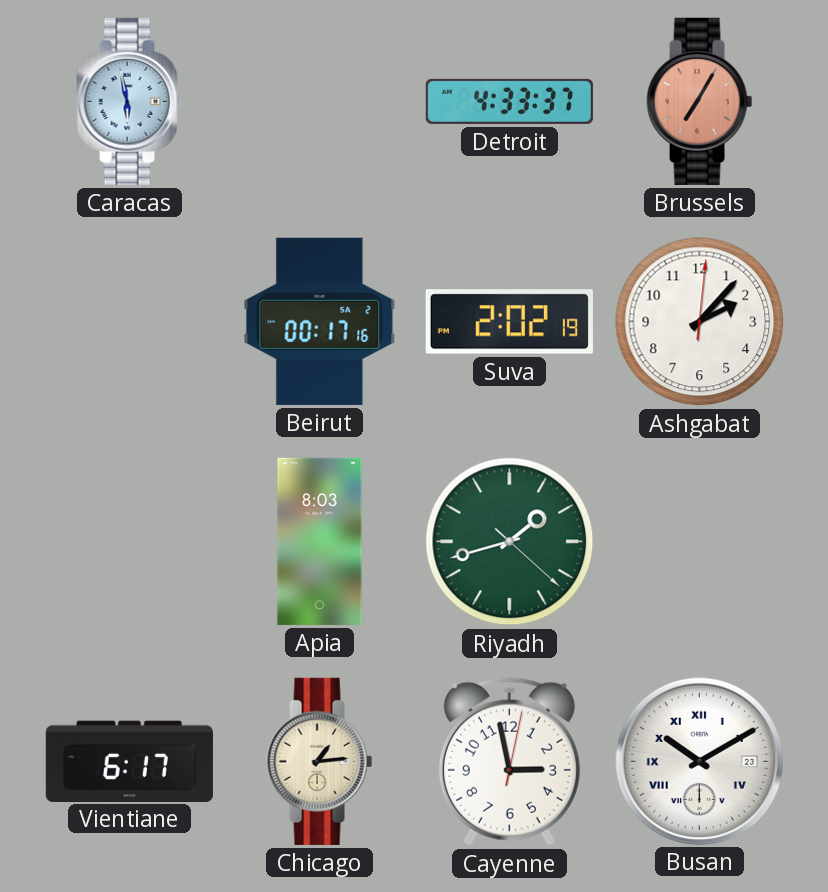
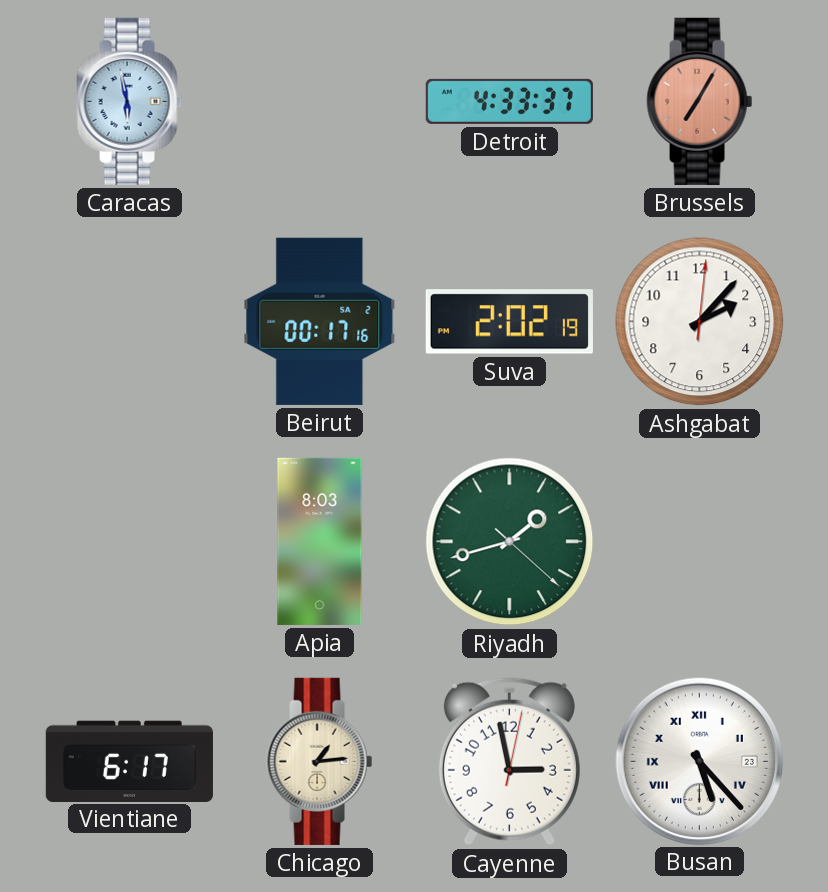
Busan: 10:10 -> 5:23 (699, 761)
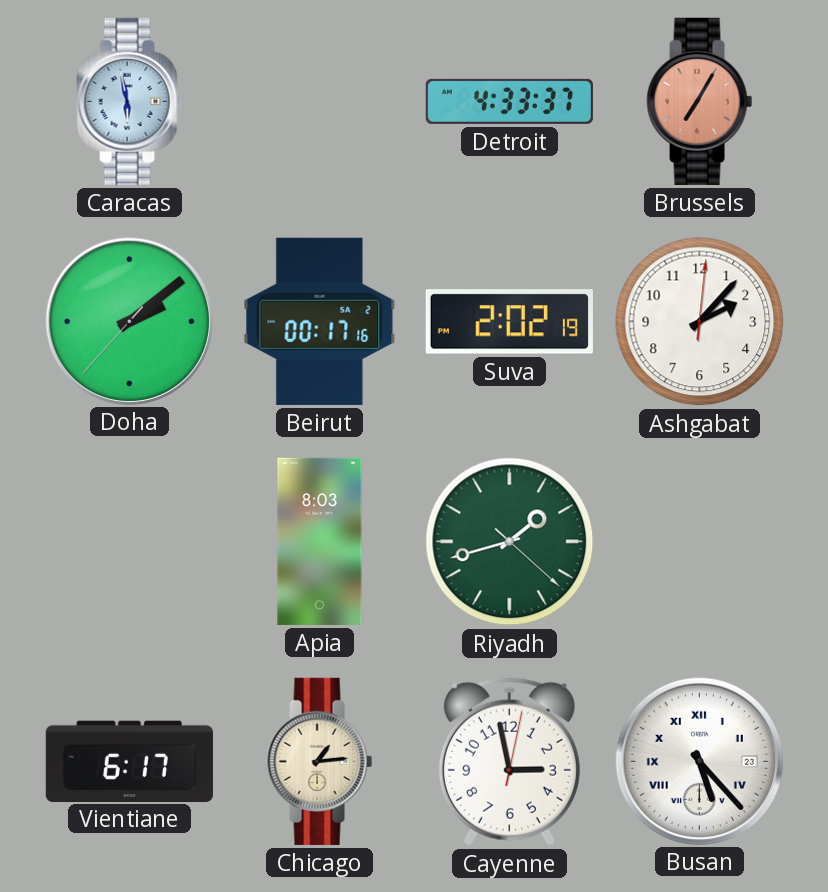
Doha: none -> 2:08 (129, 321)
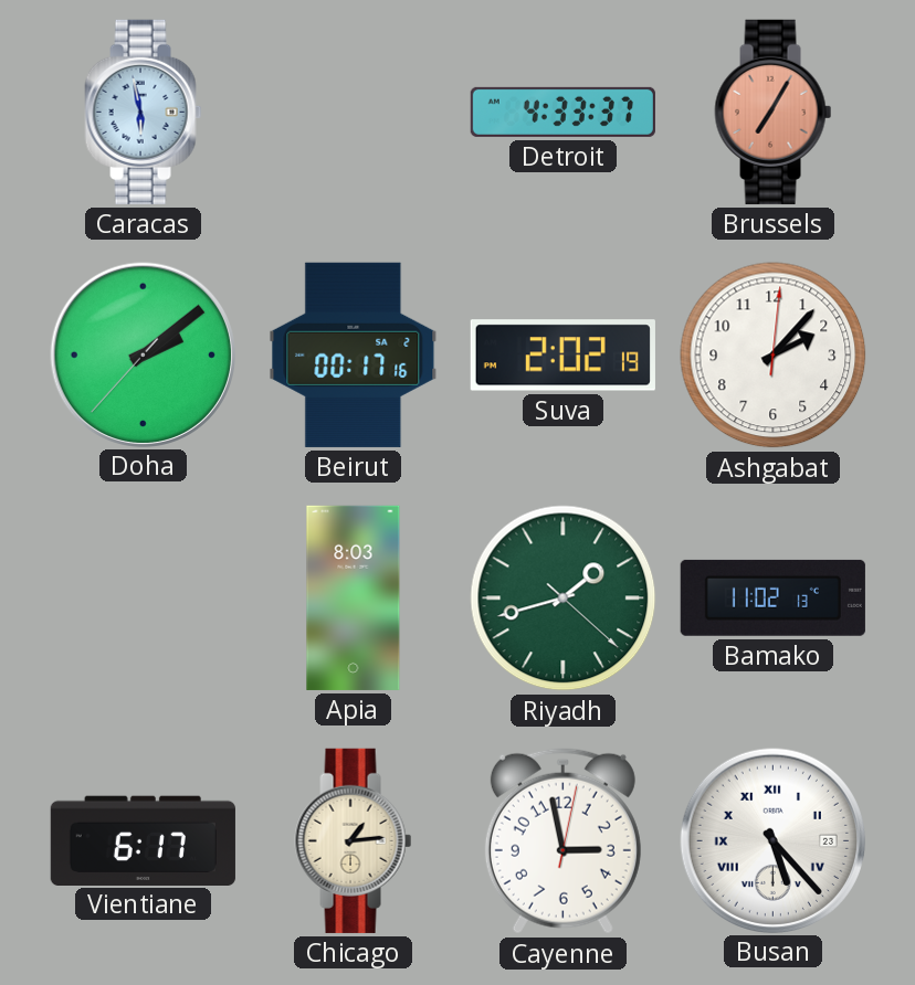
Bamako: none -> 11:02 (772, 597)
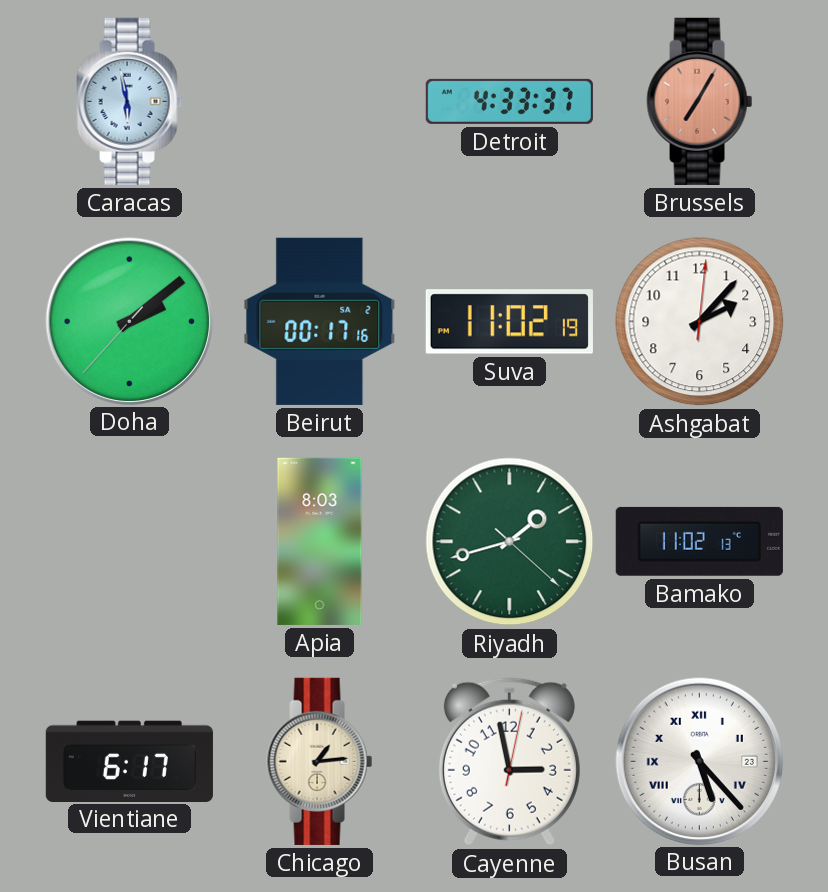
Suva: 2:02 -> 11:02 (509, 322)
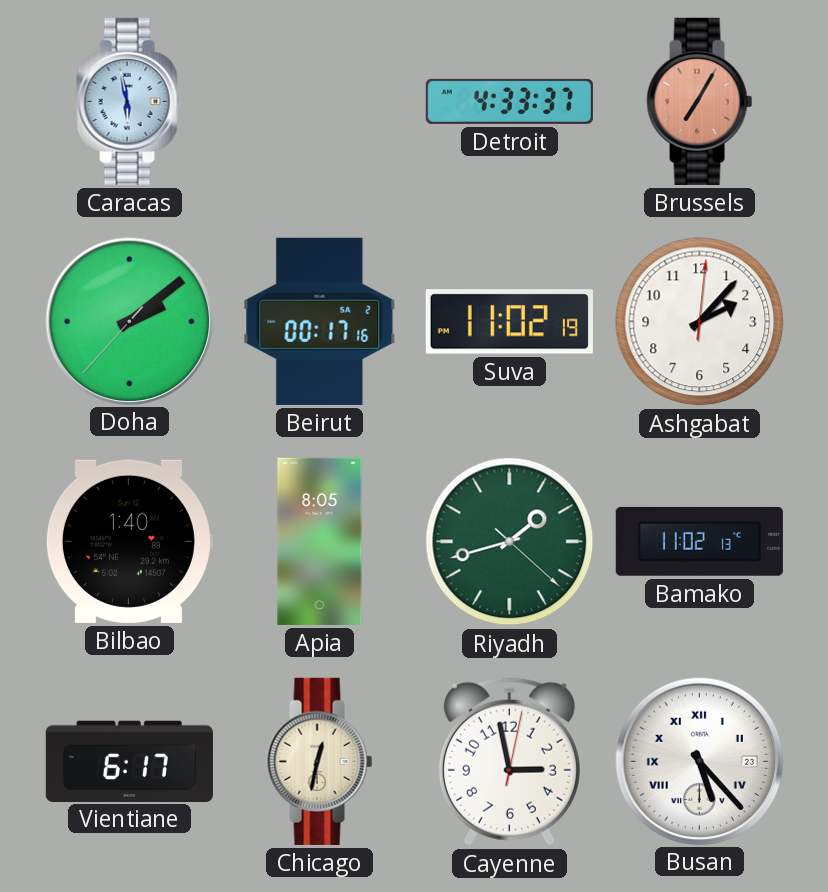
Bilbao: none -> 1:40 (129, 541)
Apia: 8:03 -> 8:05 (320, 541)
Chicago: 1:14 -> 12:32 (320, 761)
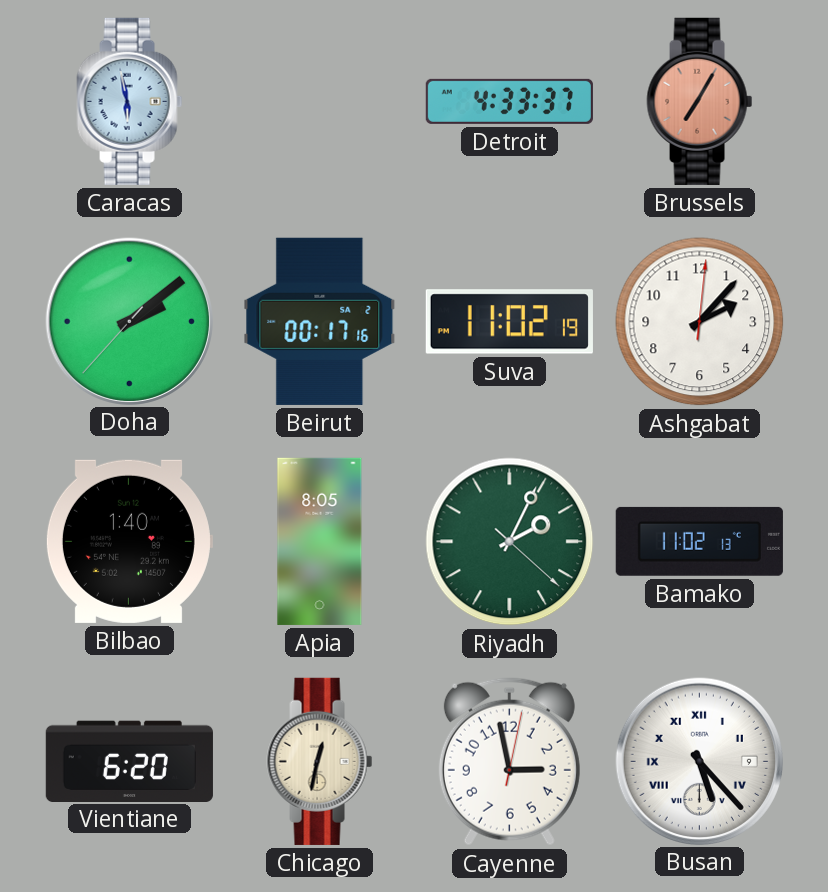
Riyadh: 1:42 -> 2:04 (510, 542)
Vientiane: 6:17 -> 6:20 (129, 761)
Busan date: 23 -> 9 (699, 761)
